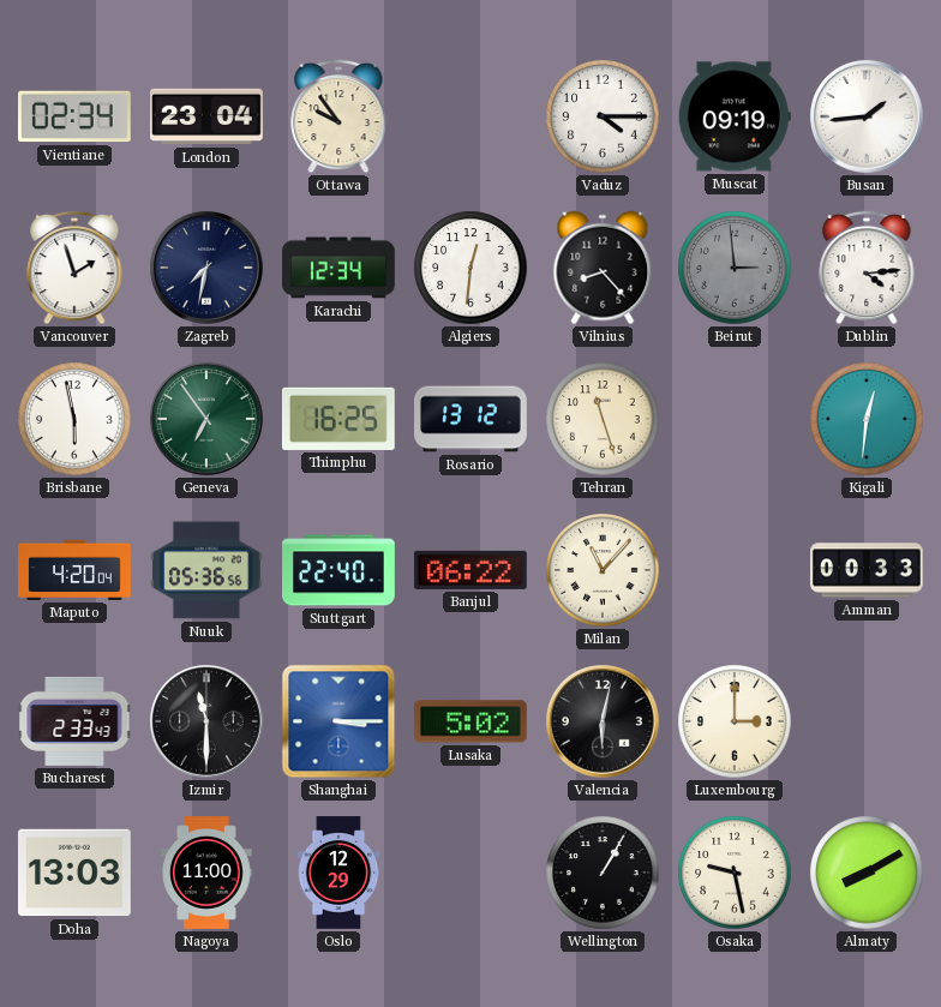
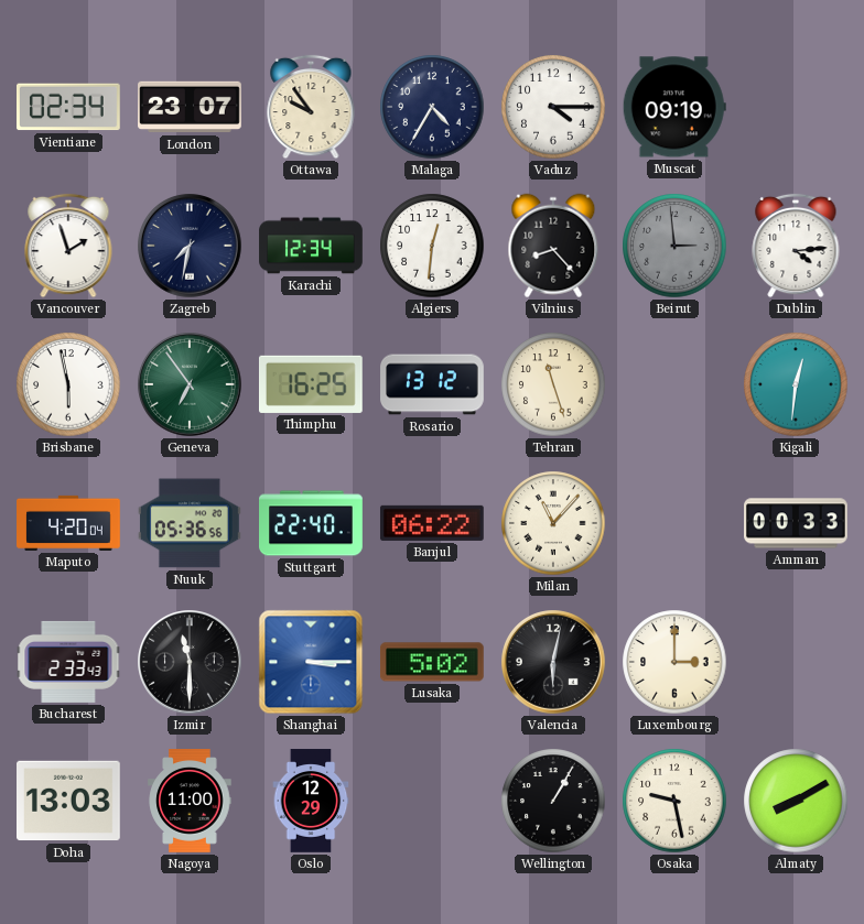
London: 23:04 -> 23:07 (191, 107)
Malaga: none -> 4:35 (432, 107)
Busan: 1:44 -> none (867, 116)
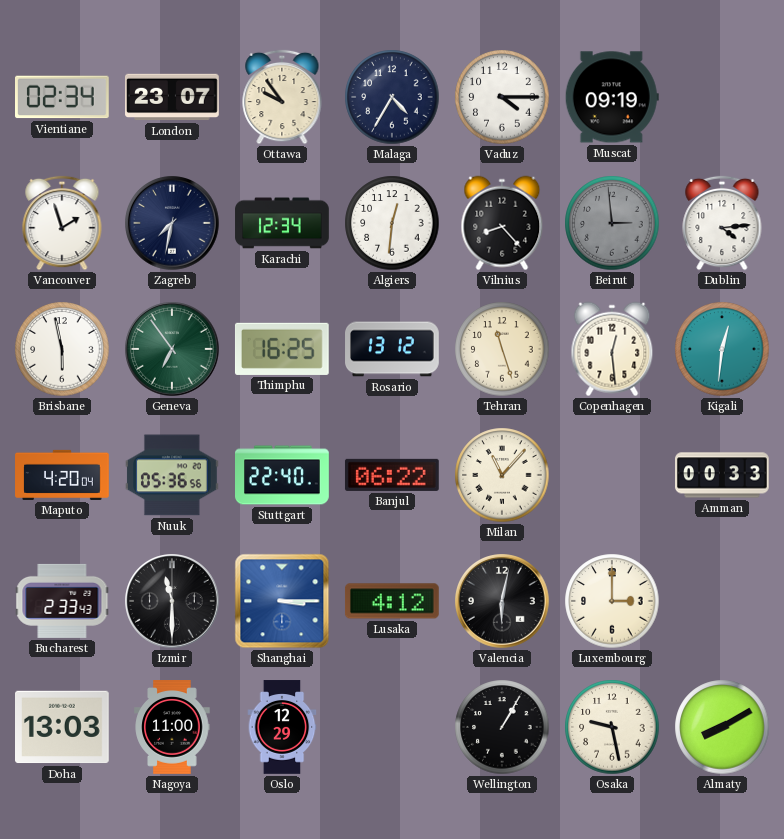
Copenhagen: none -> 12:29 (612, 349)
Lusaka: 5:02 -> 4:12 (392, 601)
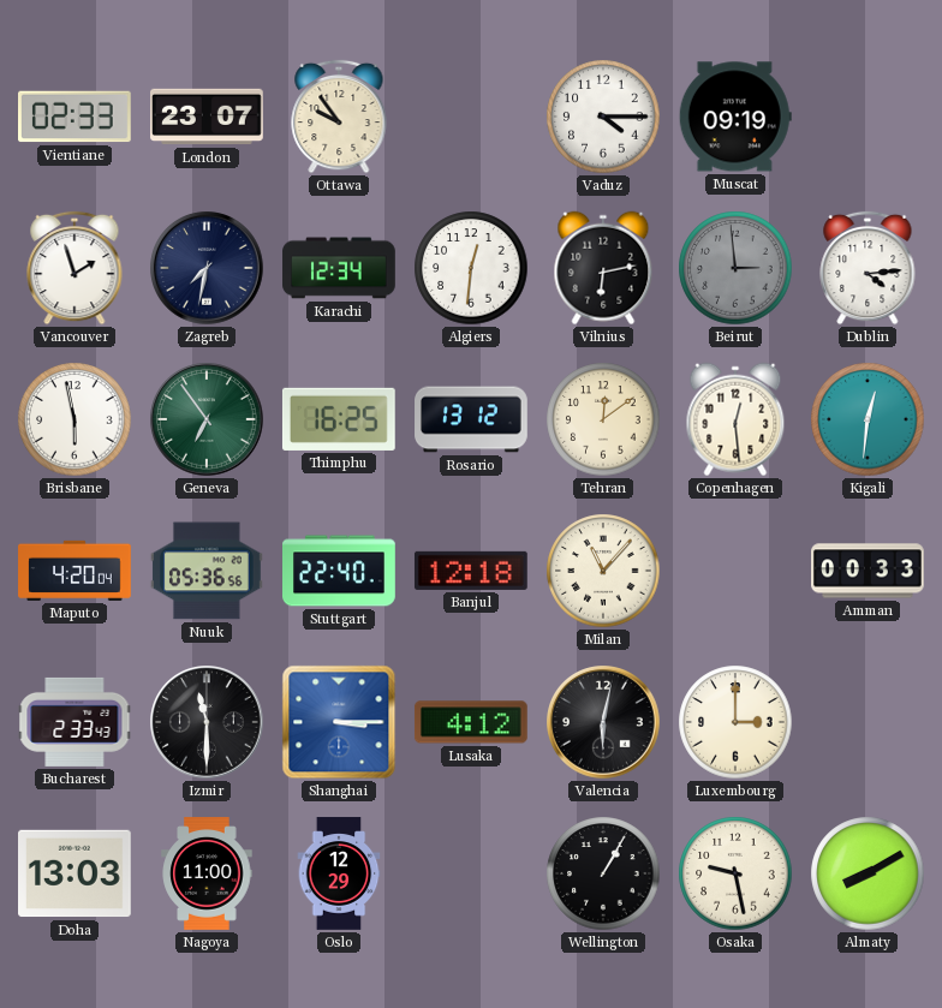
Vientiane: 02:34 -> 02:33 (76, 117)
Malaga: 4:35 -> none (392, 97)
Vilnius: 8:23 -> 6:13 (603, 268)
Tehran: 11:27 -> 12:09 (603, 419)
Banjul: 06:22 -> 12:18 (471, 571)
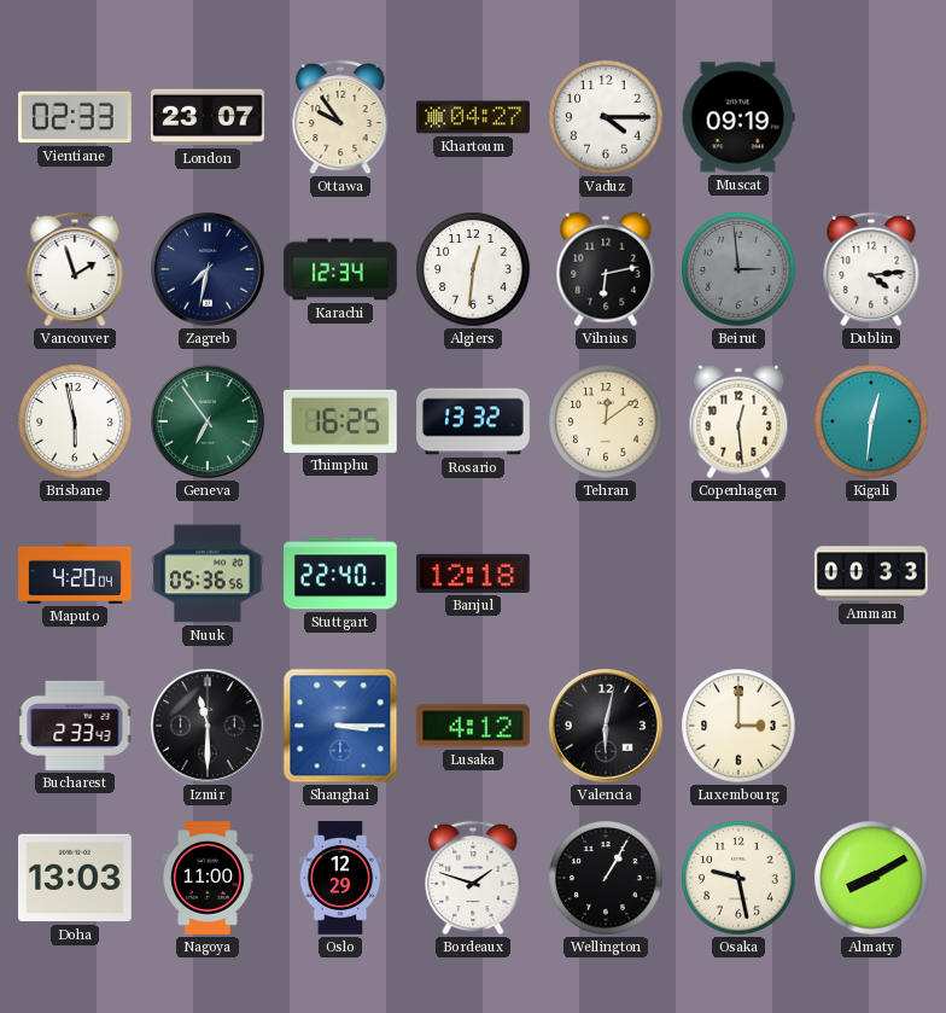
Khartoum: none -> 04:27 (474, 117)
Rosario: 13:12 -> 13:32 (473, 421)
Milan: 11:07 -> none (603, 571)
Bordeaux: none -> 1:48 (473, 878)
